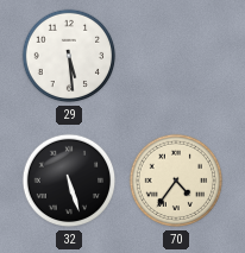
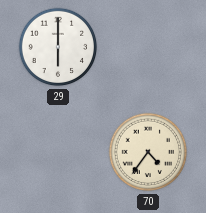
29: 5:29 -> 6:00 (58, 47)
32: 5:27 -> none (69, 181)
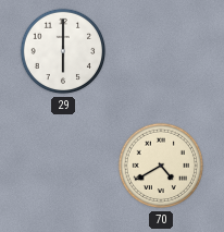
70: 4:36 -> 4:40 (161, 166)
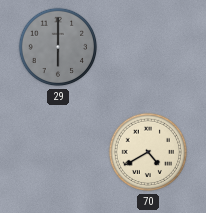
29 dial: white -> grey (58, 47)
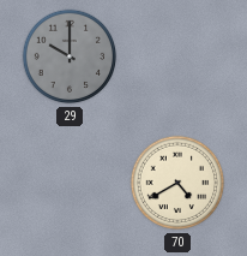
29: 6:00 -> 10:00 (70, 56)
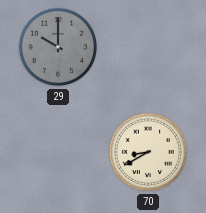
70: 4:40 -> 8:40 (148, 152)
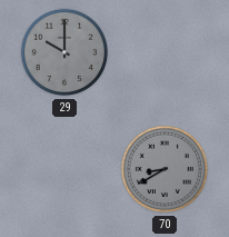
70 dial: cream -> grey (165, 169)
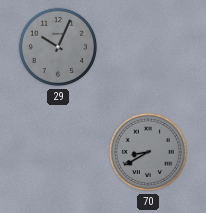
29: 10:00 -> 10:04 (58, 47)
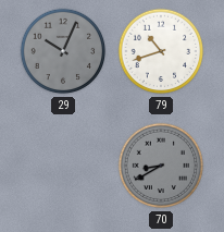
79: none -> 10:42 (161, 51)
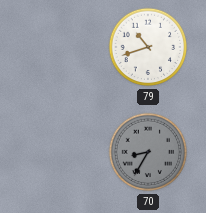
29: 10:04 -> none (63, 51)
70: 8:40 -> 8:35 (148, 152)
